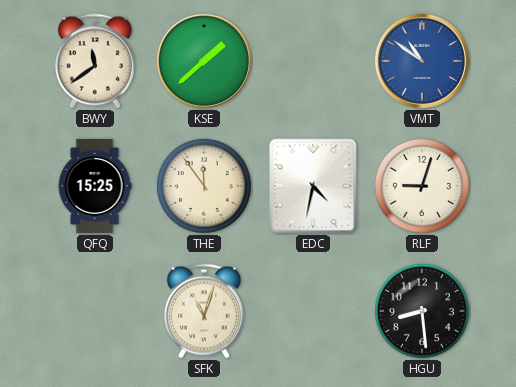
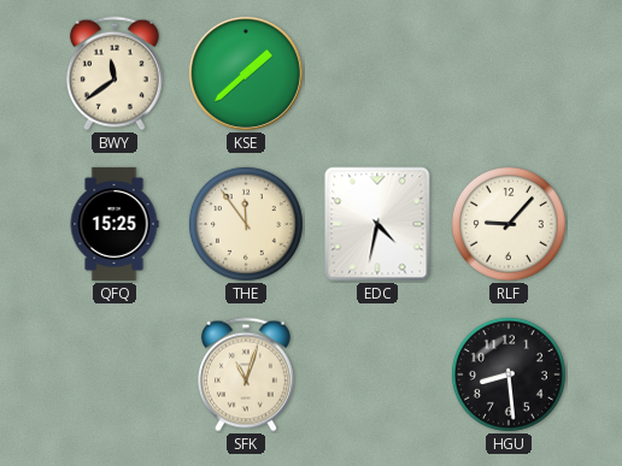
VMT: 10:51 -> none (422, 61)
RLF: 9:03 -> 9:07 (509, 224)
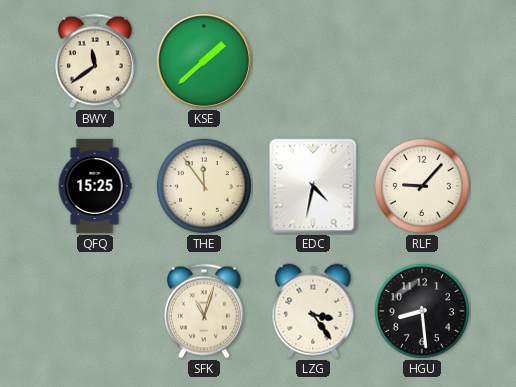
LZG: none -> 3:24 (313, 311)
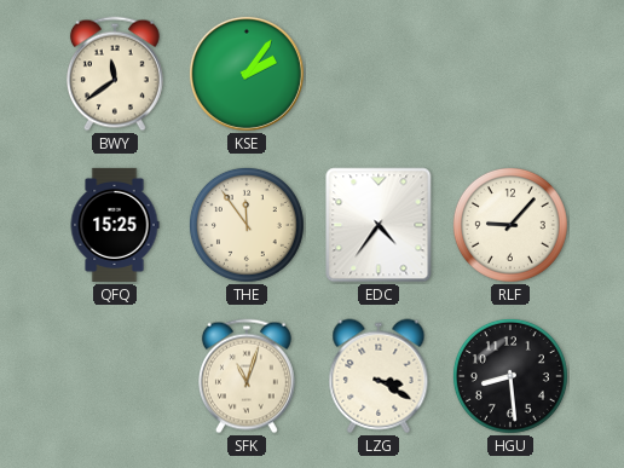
KSE: 1:38 -> 2:06 (247, 74)
EDC: 4:32 -> 4:36 (379, 225)
LZG: 3:24 -> 3:20 (379, 376)
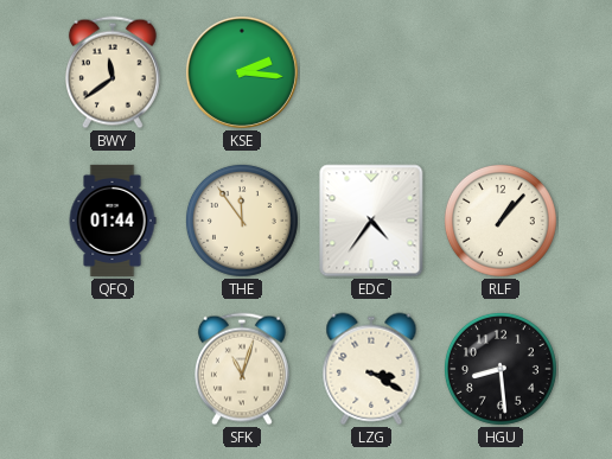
KSE: 2:06 -> 2:16 (242, 72)
QFQ: 15:25 -> 01:44 (113, 221)
RLF: 9:07 -> 1:07 (501, 221)
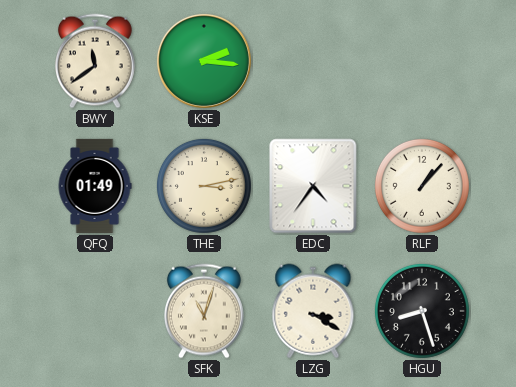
QFQ: 01:44 -> 01:49 (95, 186)
THE: 11:54 -> 3:13 (204, 186)
HGU: 8:29 -> 8:27 (422, 311)
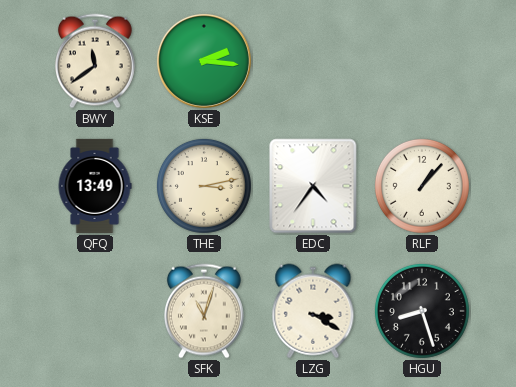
QFQ: 01:49 -> 13:49 (95, 186)
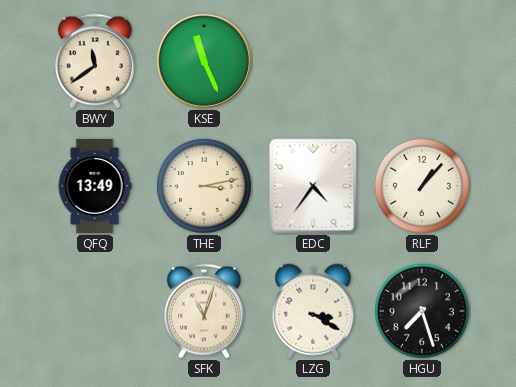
KSE: 2:16 -> 11:26 (204, 61)
HGU: 8:27 -> 7:27 (422, 311)
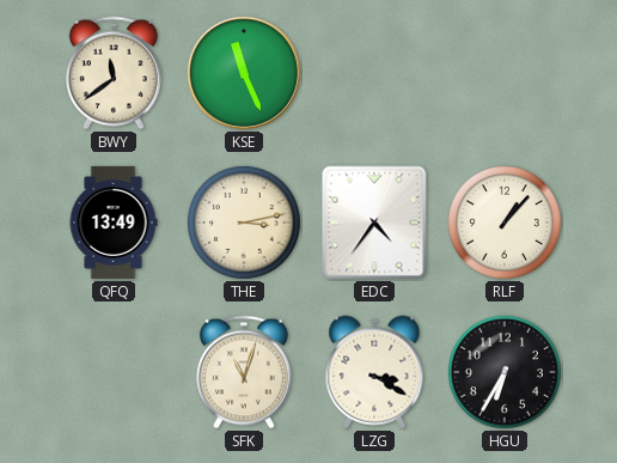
HGU: 7:27 -> 6:35 (505, 372)
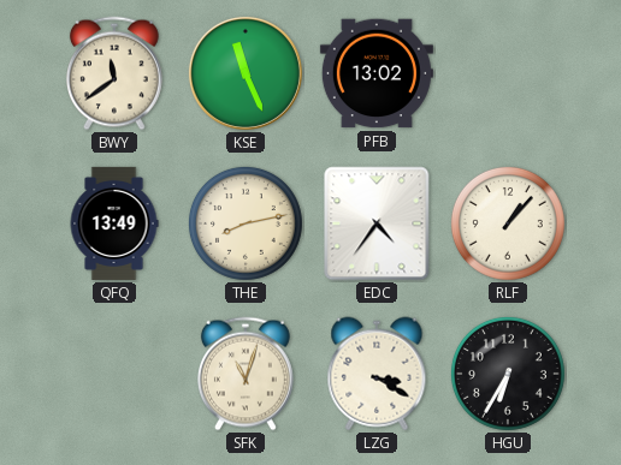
PFB: none -> 13:02 (377, 73)
THE: 3:13 -> 8:13 (246, 223)
